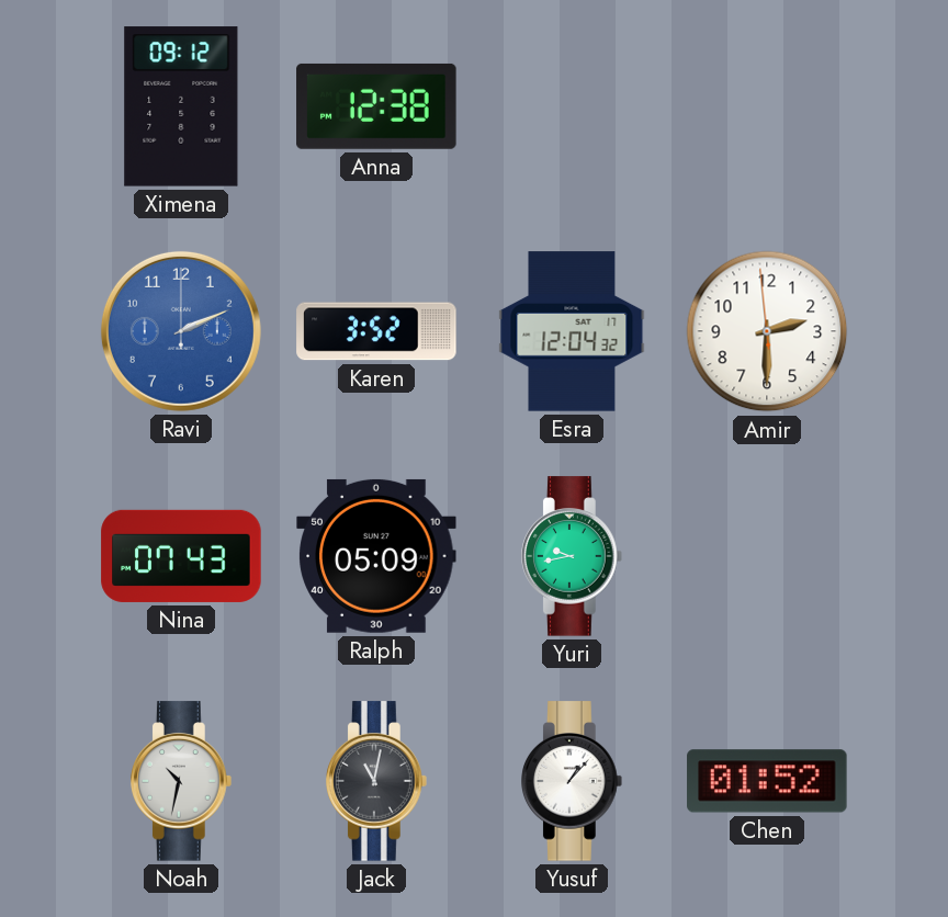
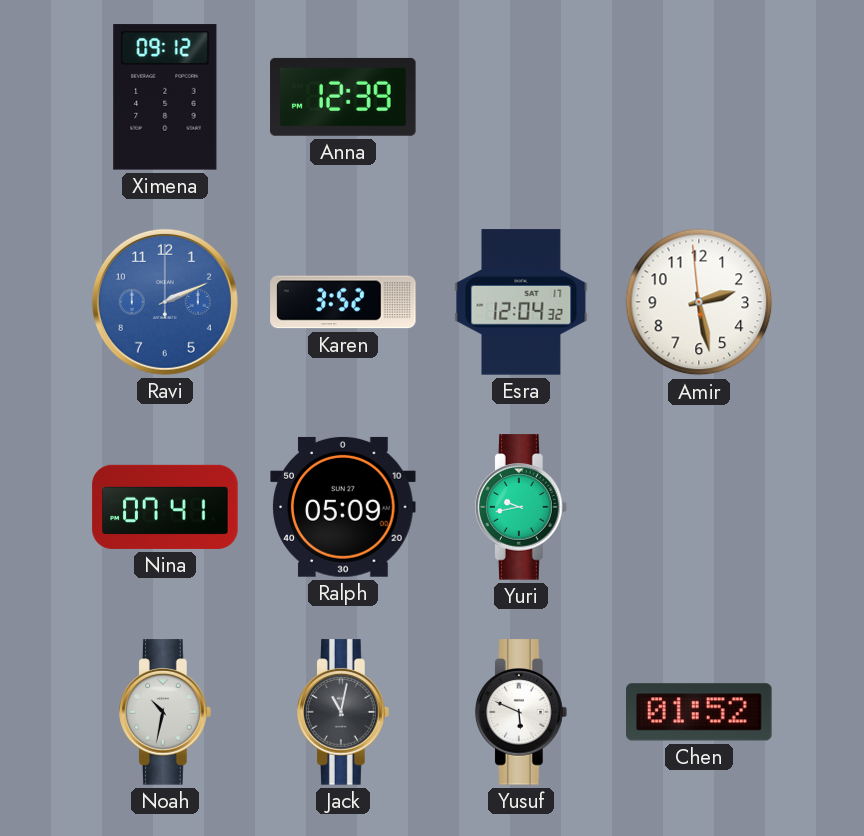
Anna: 12:38 -> 12:39 (343, 97)
Amir: 2:29 -> 2:27 (699, 302)
Nina: 07:43 -> 07:41 (165, 507)
Yusuf: 1:07 -> 5:49 (522, 712)
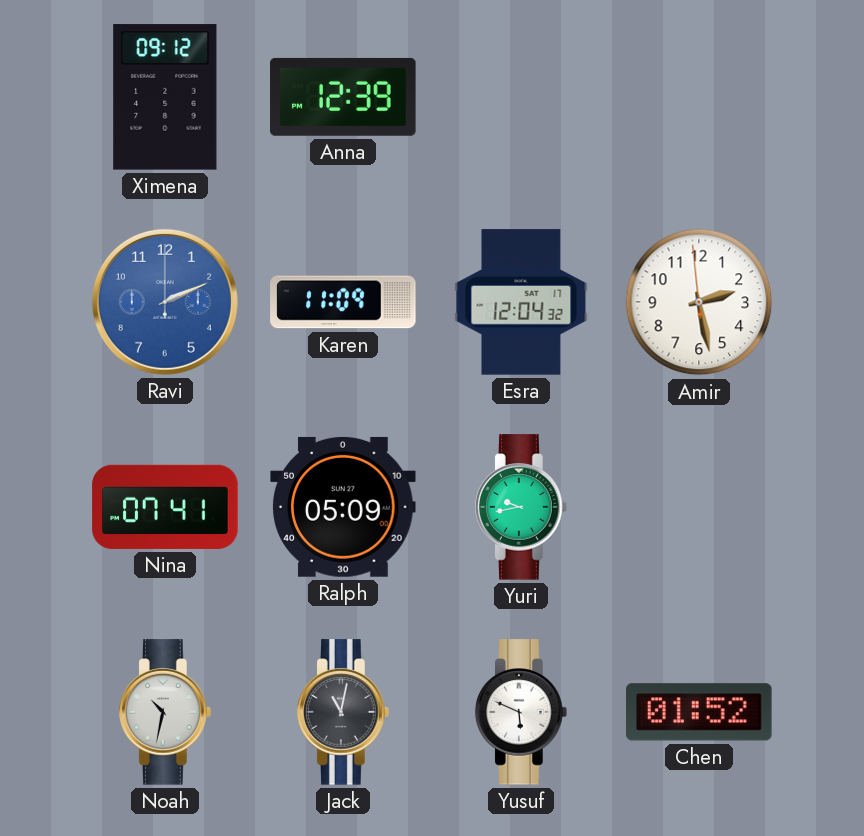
Karen: 3:52 -> 11:09 (343, 302)
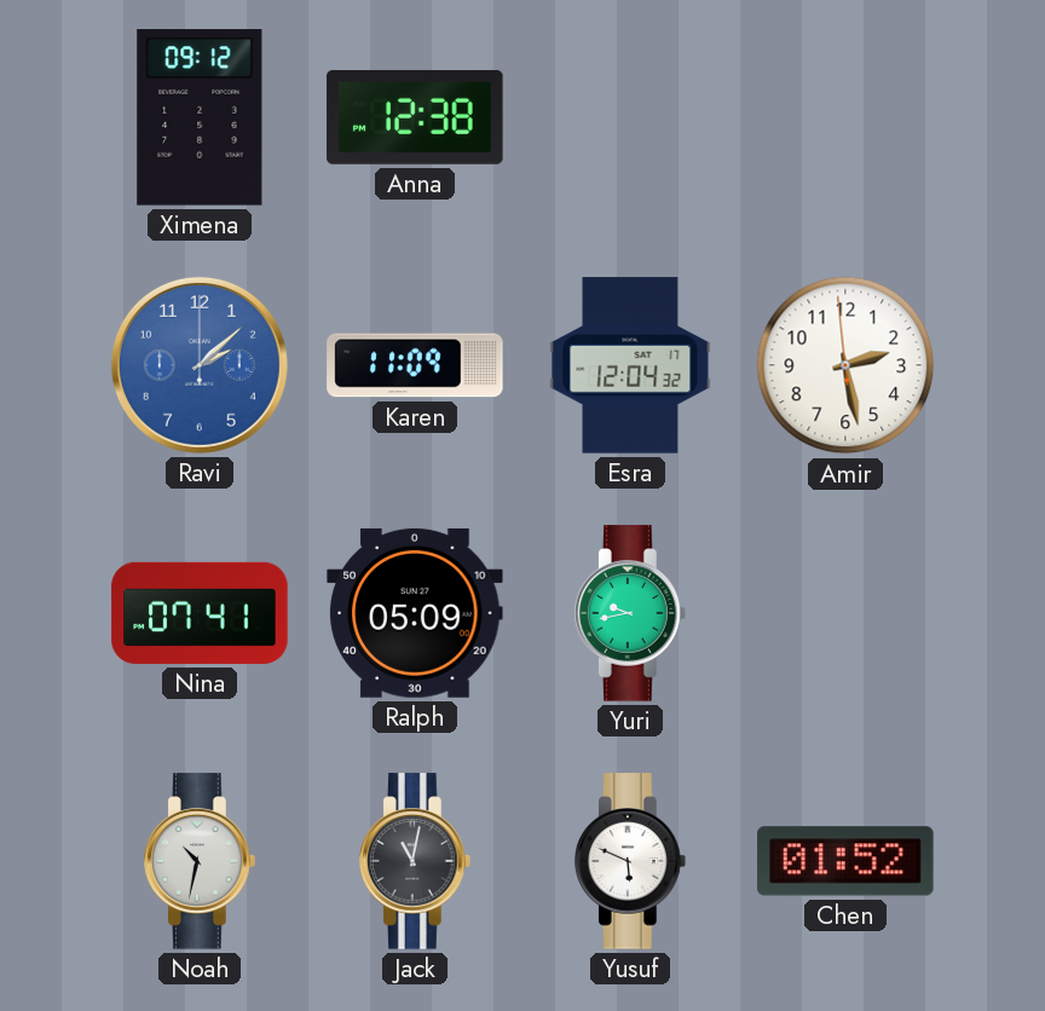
Anna: 12:39 -> 12:38 (415, 117)
Ravi: 2:11 -> 2:08 (200, 365)
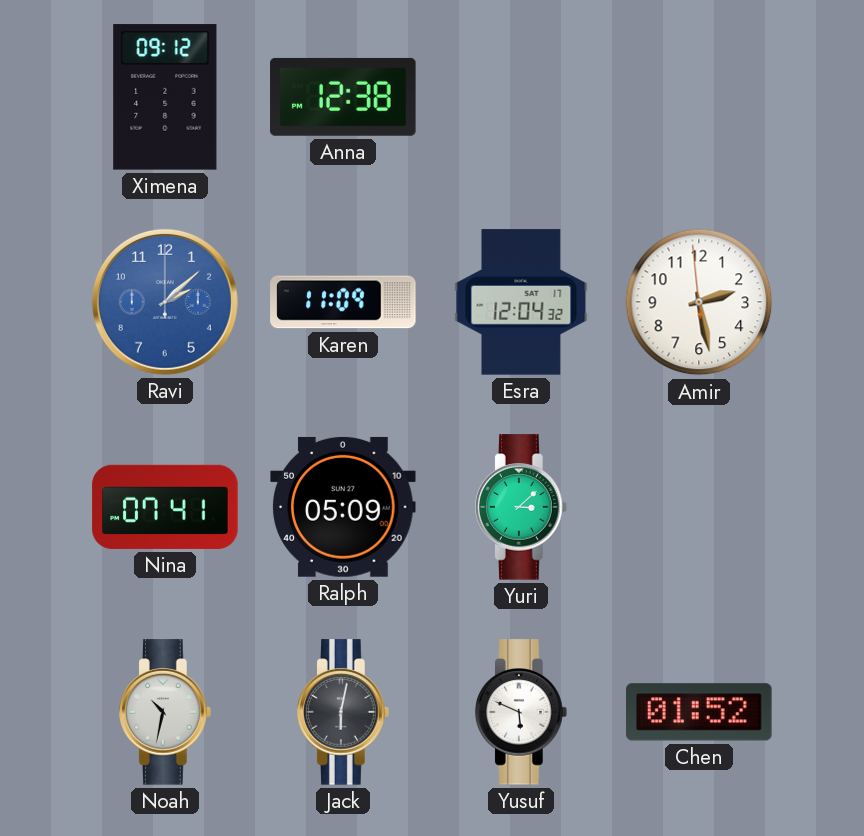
Yuri: 9:43 -> 3:08 (522, 507)
Jack: 11:02 -> 6:02 (344, 712)
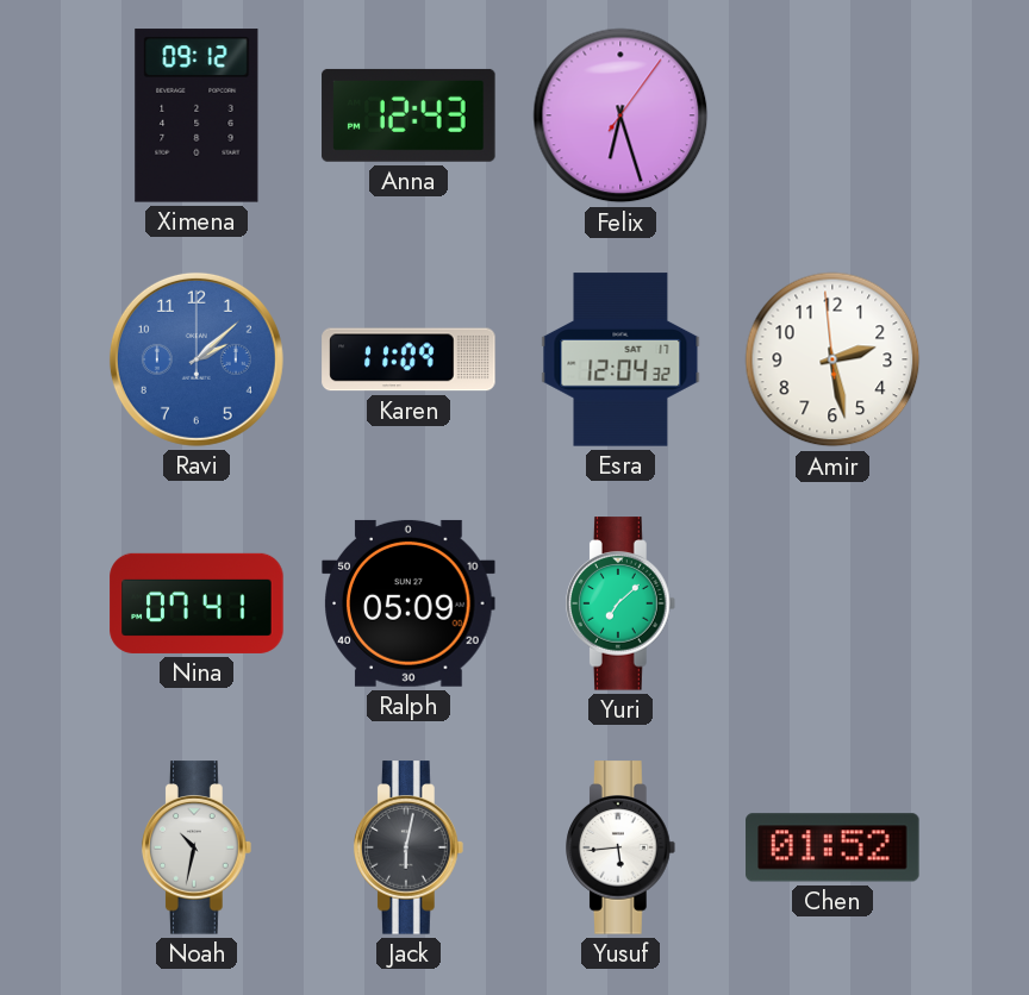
Anna: 12:38 -> 12:43 (409, 115)
Felix: none -> 6:27 (620, 115)
Yuri: 3:08 -> 7:08 (622, 603)
Yusuf: 5:49 -> 5:44 (622, 847)
